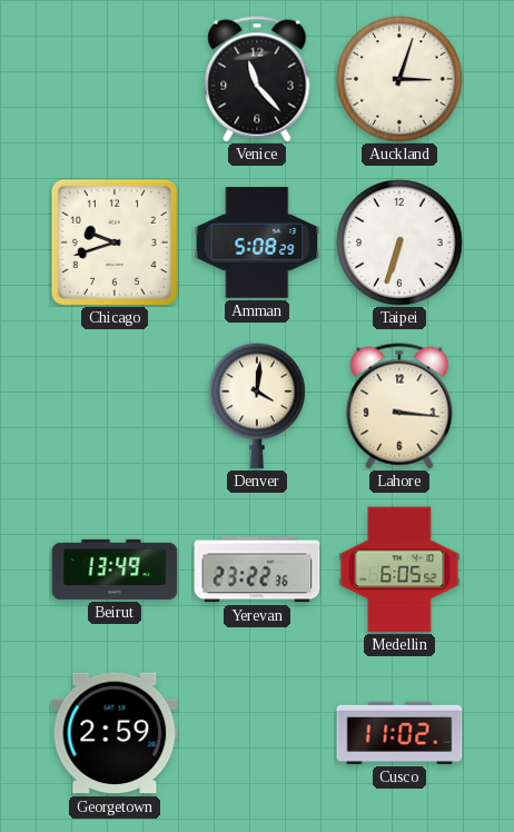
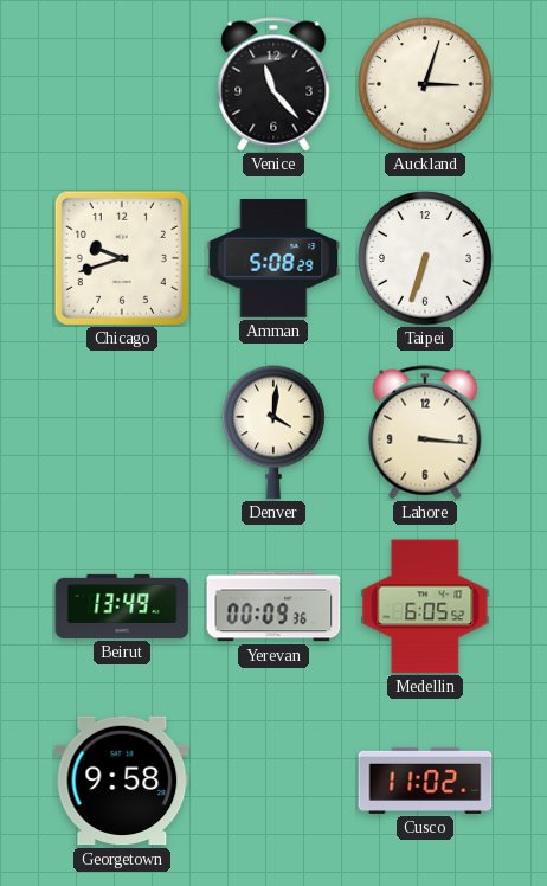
Yerevan: 23:22 -> 00:09 (273, 606)
Georgetown: 2:59 -> 9:58 (122, 781)
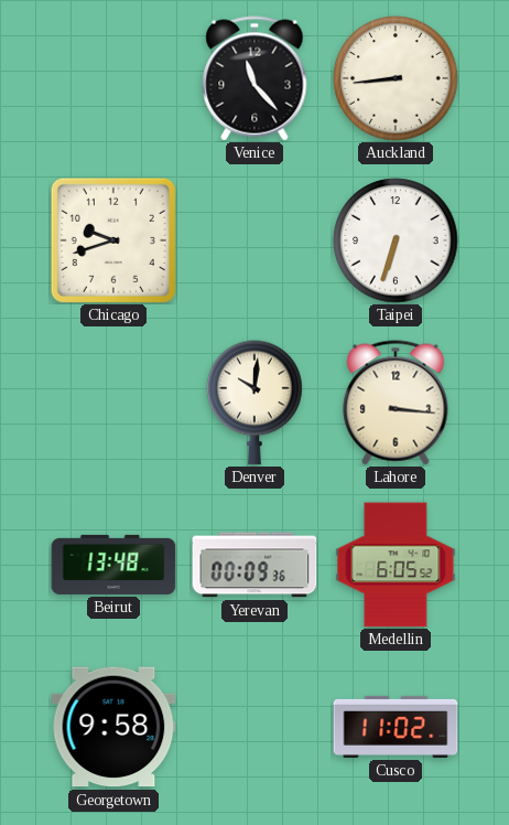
Auckland: 3:03 -> 8:44 (396, 78)
Amman: 5:08 -> none (273, 258)
Denver: 4:01 -> 10:01 (254, 403)
Beirut: 13:49 -> 13:48 (113, 565)
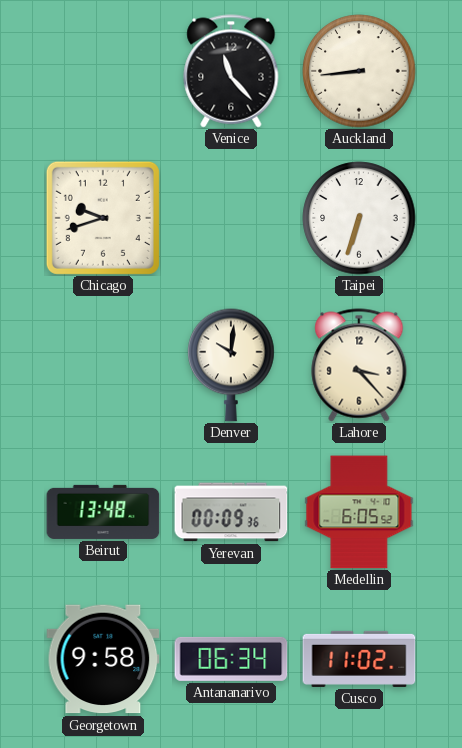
Lahore: 3:16 -> 3:23 (359, 365)
Antananarivo: none -> 06:34 (231, 659)
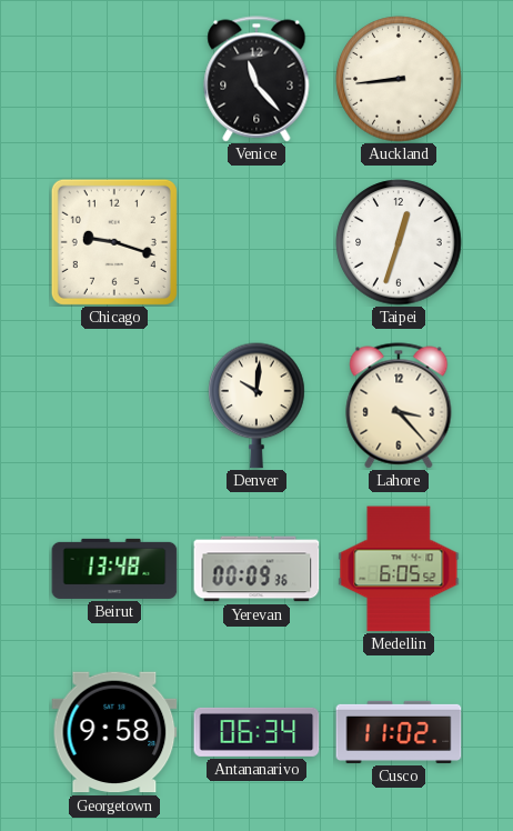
Chicago: 9:42 -> 9:18 (114, 242)
Taipei: 6:33 -> 12:33 (399, 242)
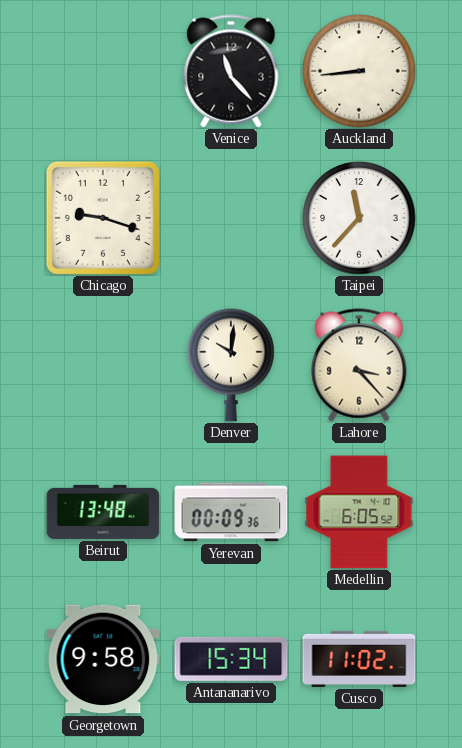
Taipei: 12:33 -> 11:37 (359, 218)
Antananarivo: 06:34 -> 15:34 (231, 659)
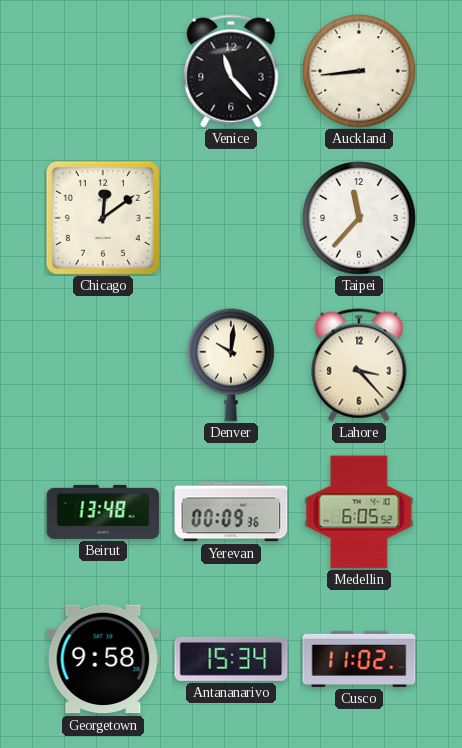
Chicago: 9:18 -> 12:09 (103, 218)
